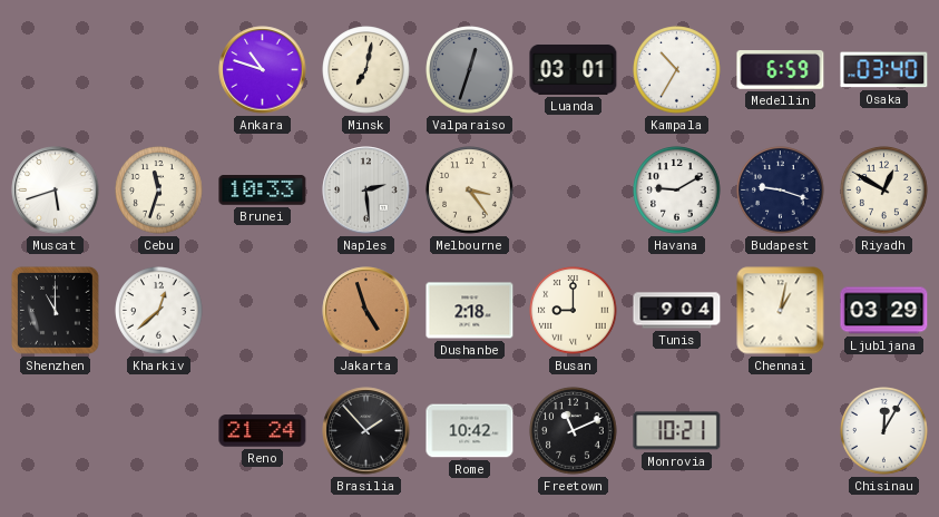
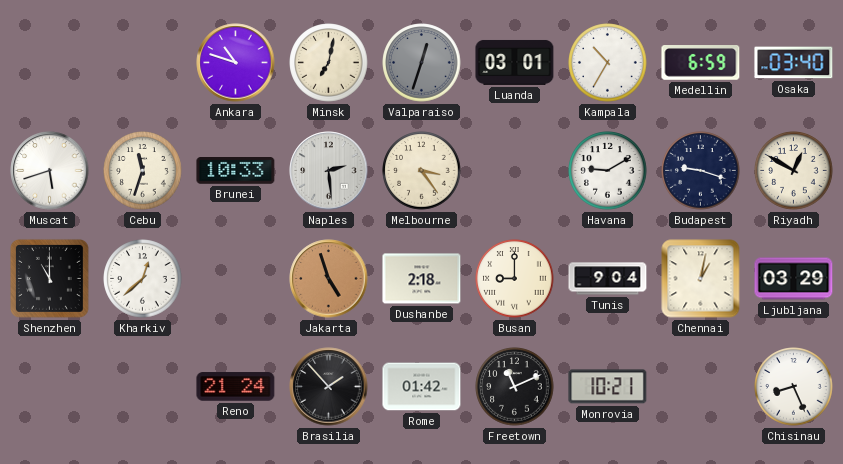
Rome: 10:42 -> 01:42 (422, 387)
Chisinau: 12:05 -> 8:26 (794, 387)
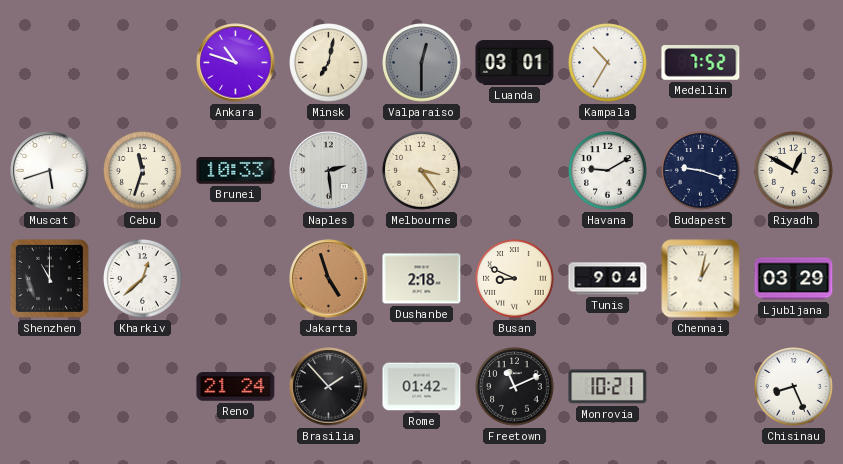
Valparaiso: 12:33 -> 12:30 (422, 63)
Medellin: 6:59 -> 7:52 (701, 63)
Osaka: 03:40 -> none (794, 63)
Busan: 9:00 -> 8:49 (515, 279)
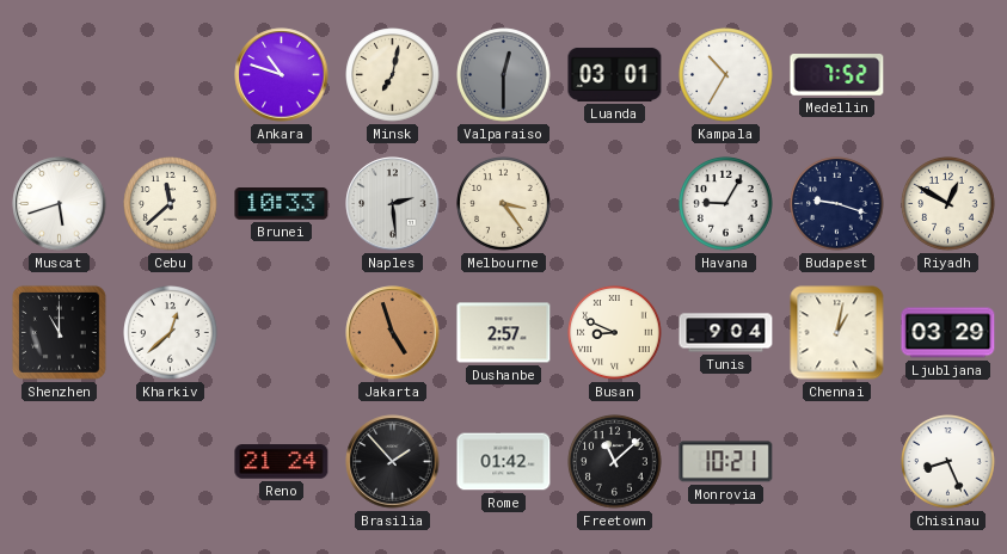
Cebu: 11:33 -> 11:38 (171, 204)
Havana: 9:10 -> 9:05 (726, 204)
Dushanbe: 2:18 -> 2:57 (504, 333)
Freetown: 11:11 -> 11:08 (615, 462)
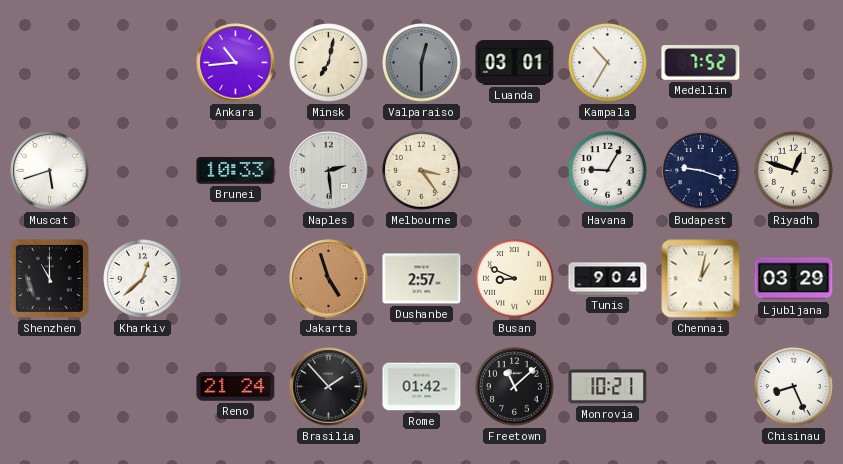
Ankara: 10:48 -> 10:44 (236, 63)
Cebu: 11:38 -> none (171, 204)
Riyadh: 12:50 -> 12:48 (794, 171)
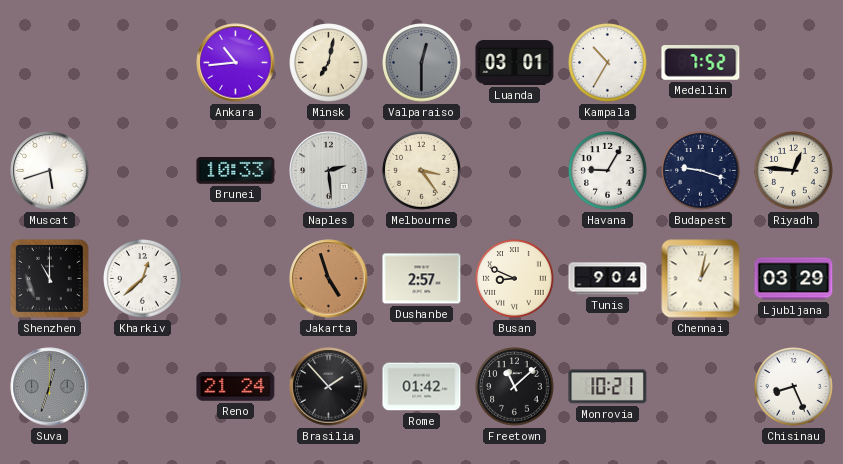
Riyadh: 12:48 -> 12:46 (794, 171)
Suva: none -> 12:33 (50, 387)
